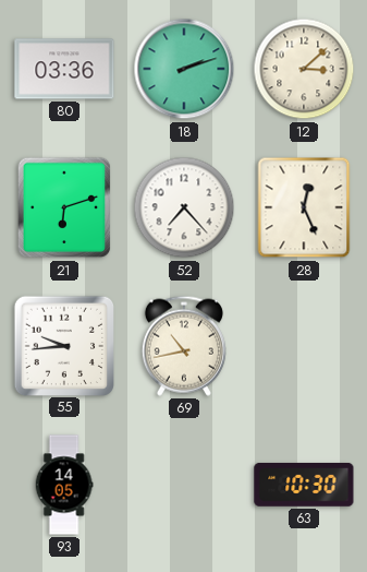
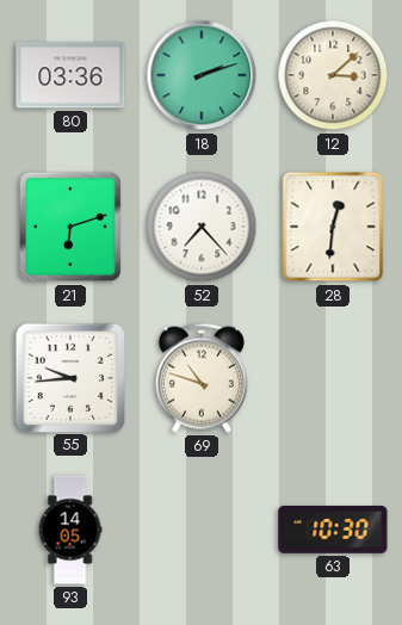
28: 12:26 -> 12:31 (333, 227)
69: 10:43 -> 10:48 (202, 378)
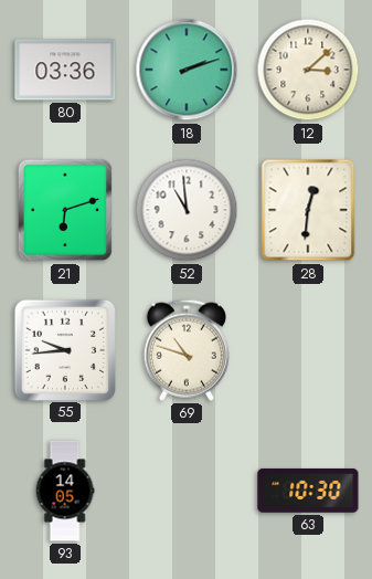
52: 7:23 -> 10:59 (187, 210)
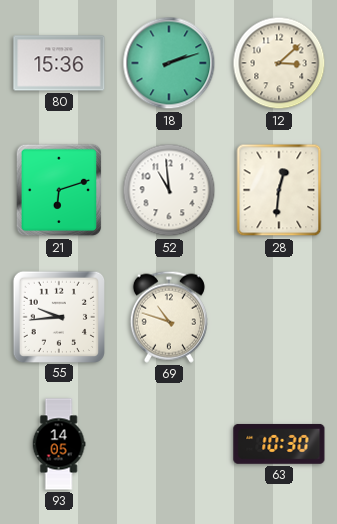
80: 03:36 -> 15:36 (59, 63)
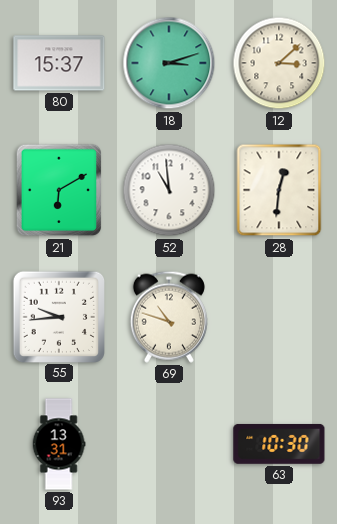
80: 15:36 -> 15:37 (59, 63)
18: 2:12 -> 3:12 (169, 63)
21: 6:12 -> 6:10 (59, 190)
93: 14:05 -> 13:31 (59, 444)
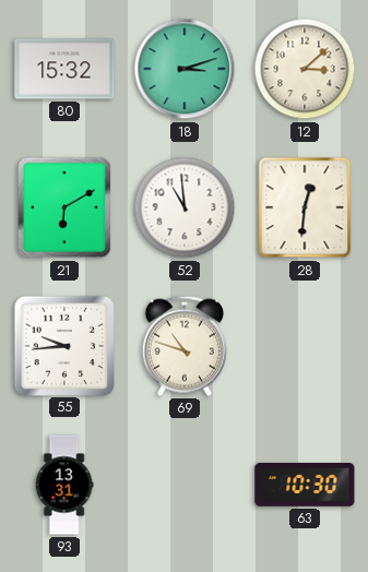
80: 15:37 -> 15:32 (64, 69)
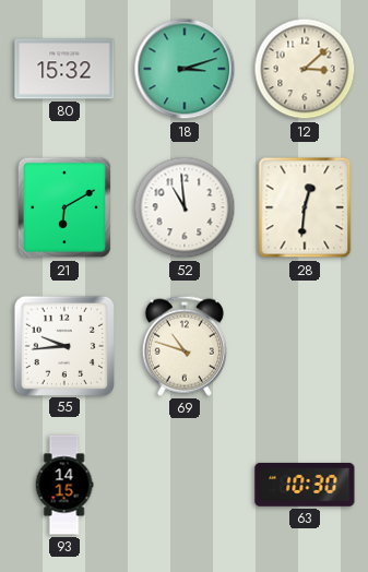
93: 13:31 -> 14:15 (64, 485)
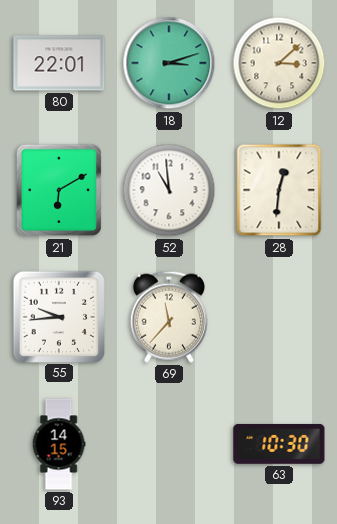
80: 15:32 -> 22:01 (59, 63)
69: 10:48 -> 11:37 (169, 317)
